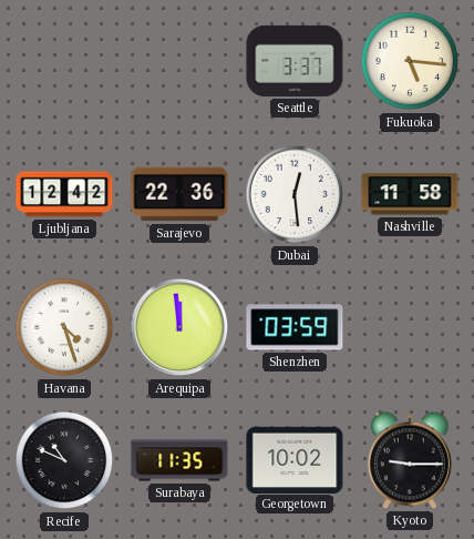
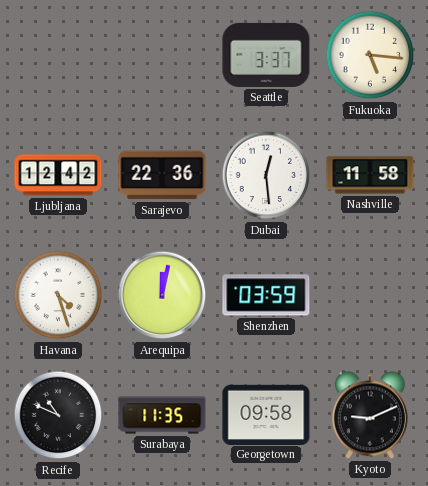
Arequipa: 11:59 -> 12:02 (162, 295)
Georgetown: 10:02 -> 09:58 (266, 414)
Kyoto: 9:15 -> 9:11 (370, 415)
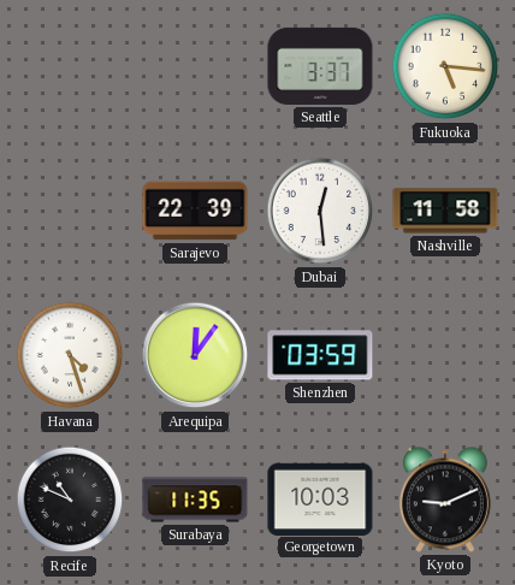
Ljubljana: 12:42 -> none (58, 175)
Sarajevo: 22:36 -> 22:39 (195, 211)
Arequipa: 12:02 -> 12:06 (195, 355)
Georgetown: 09:58 -> 10:03 (320, 498)
